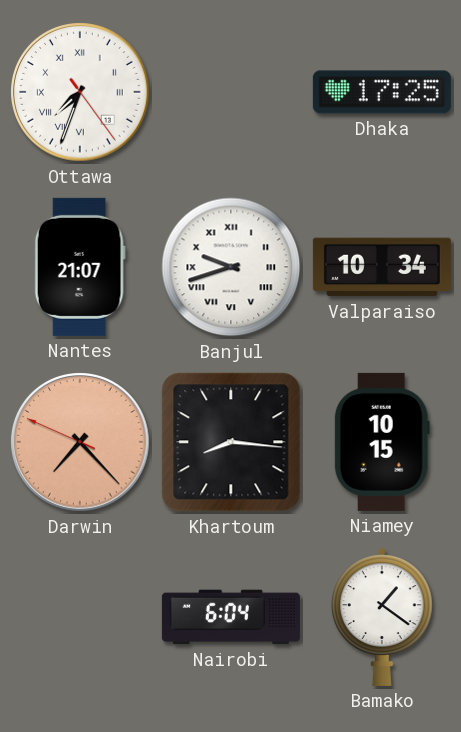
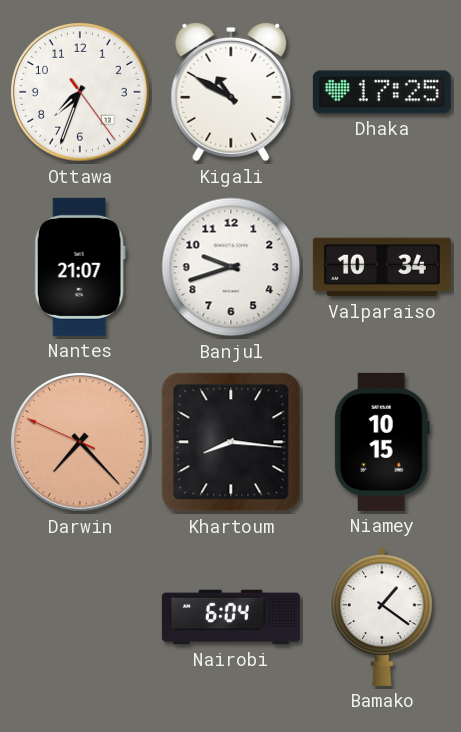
Ottawa numerals: Roman -> Arabic (81, 93)
Kigali: none -> 10:50 (231, 92)
Banjul numerals: Roman -> Arabic (231, 267)
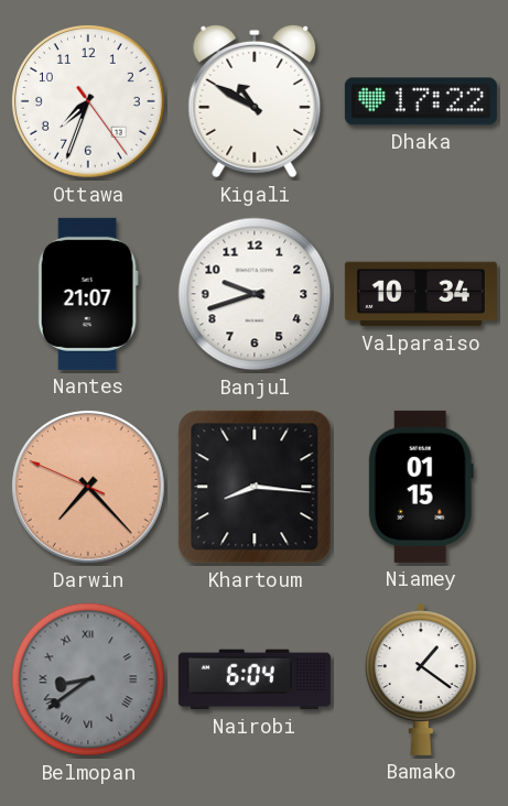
Dhaka: 17:25 -> 17:22 (421, 101)
Niamey: 10:15 -> 01:15 (421, 487)
Belmopan: none -> 8:39 (88, 679)
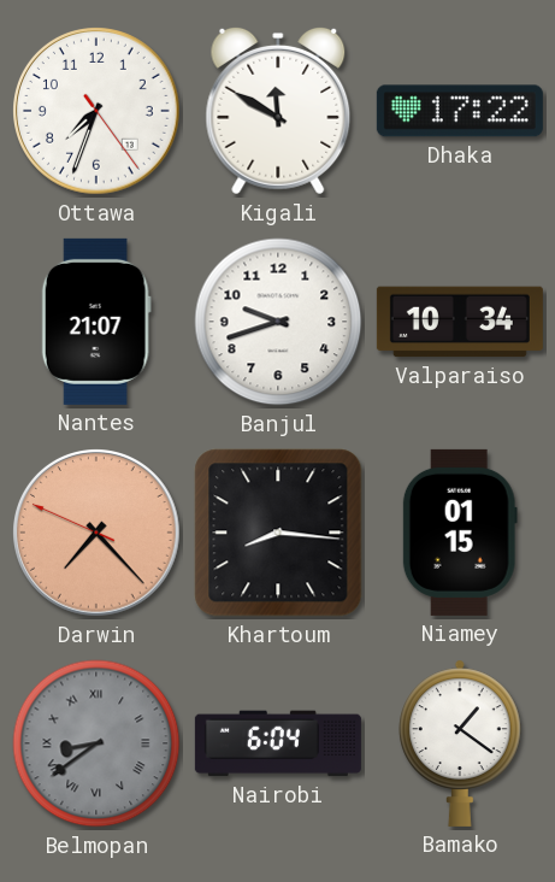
Kigali: 10:50 -> 11:50 (278, 111)
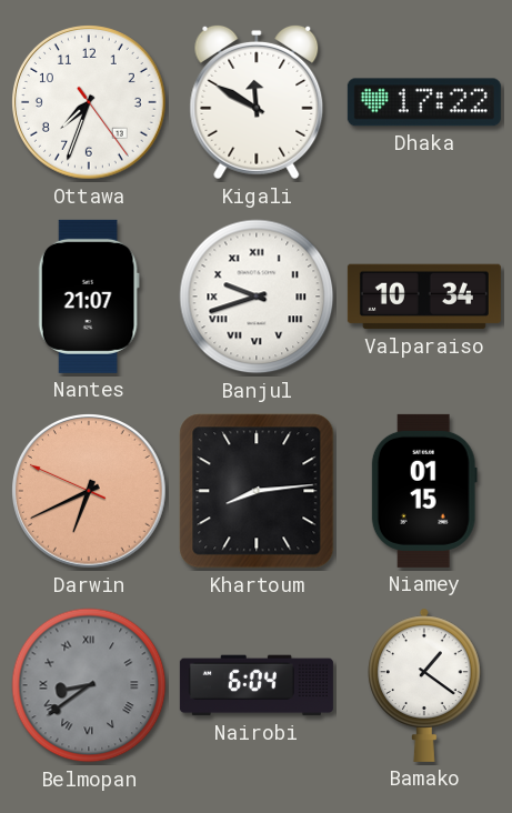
Banjul numerals: Arabic -> Roman (257, 297)
Darwin: 7:22 -> 6:40 (90, 492)
Khartoum: 8:16 -> 8:14 (257, 491)
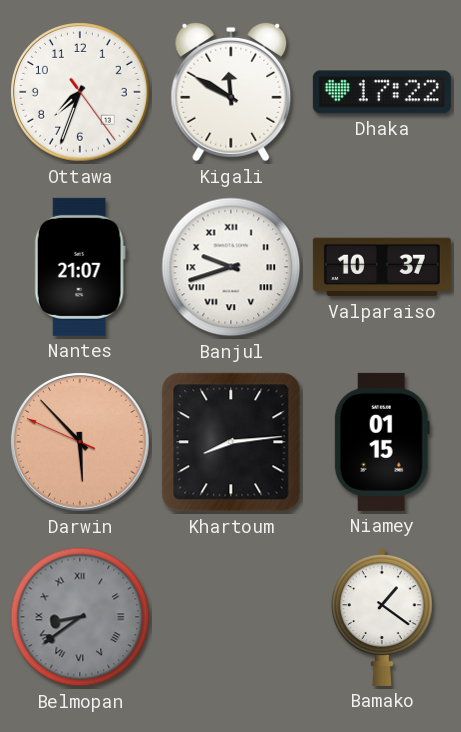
Valparaiso: 10:34 -> 10:37 (382, 267)
Darwin: 6:40 -> 5:52 (81, 443)
Nairobi: 6:04 -> none (257, 685)
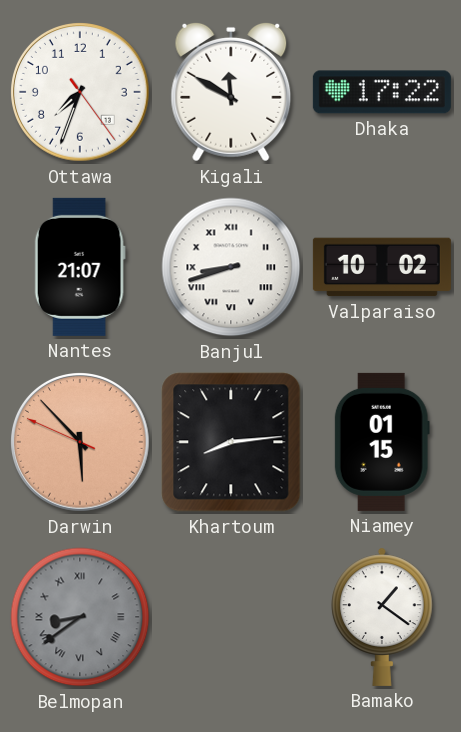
Banjul: 9:42 -> 8:42 (231, 267)
Valparaiso: 10:37 -> 10:02 (382, 267)
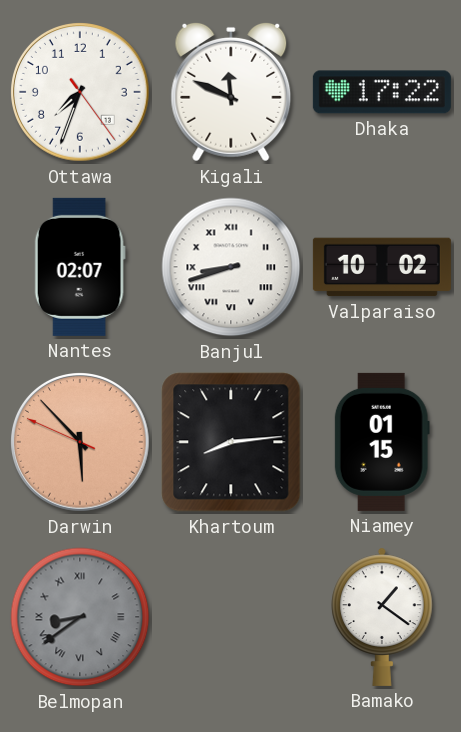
Kigali: 11:50 -> 11:49 (231, 92)
Nantes: 21:07 -> 02:07 (80, 267)
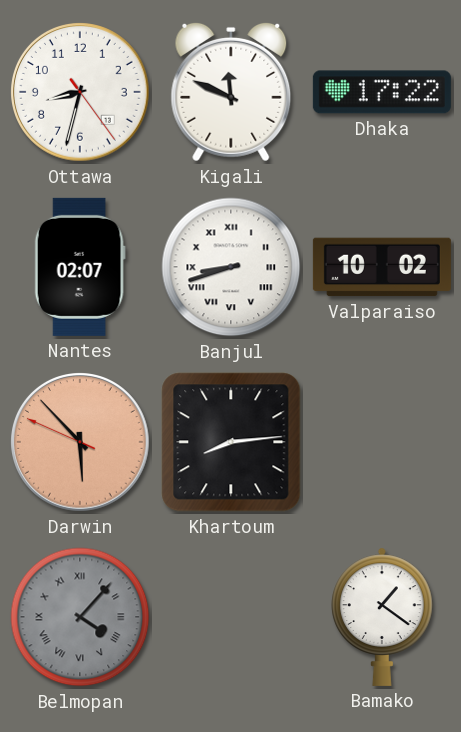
Ottawa: 7:33 -> 8:32 (81, 93)
Niamey: 01:15 -> none (382, 442)
Belmopan: 8:39 -> 4:07 (80, 617)
